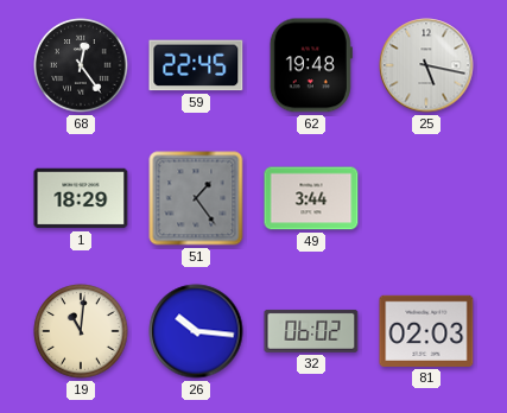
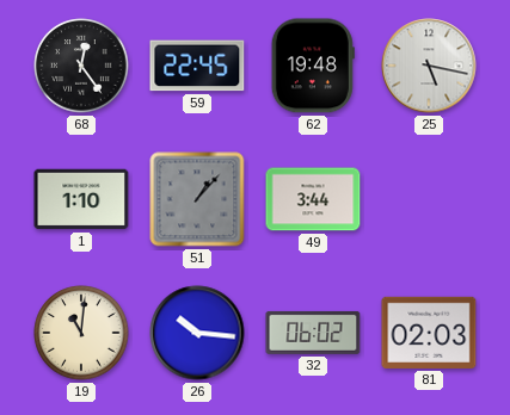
1: 18:29 -> 1:10 (81, 199)
51: 1:24 -> 1:07 (197, 199)
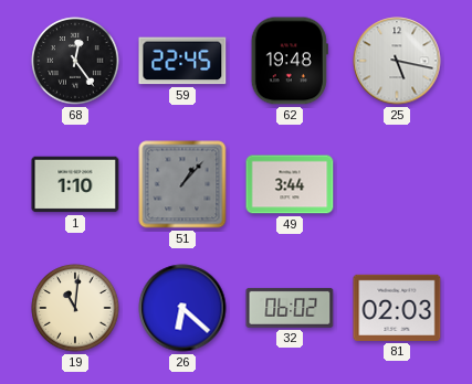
26: 10:16 -> 6:22 (182, 308)
